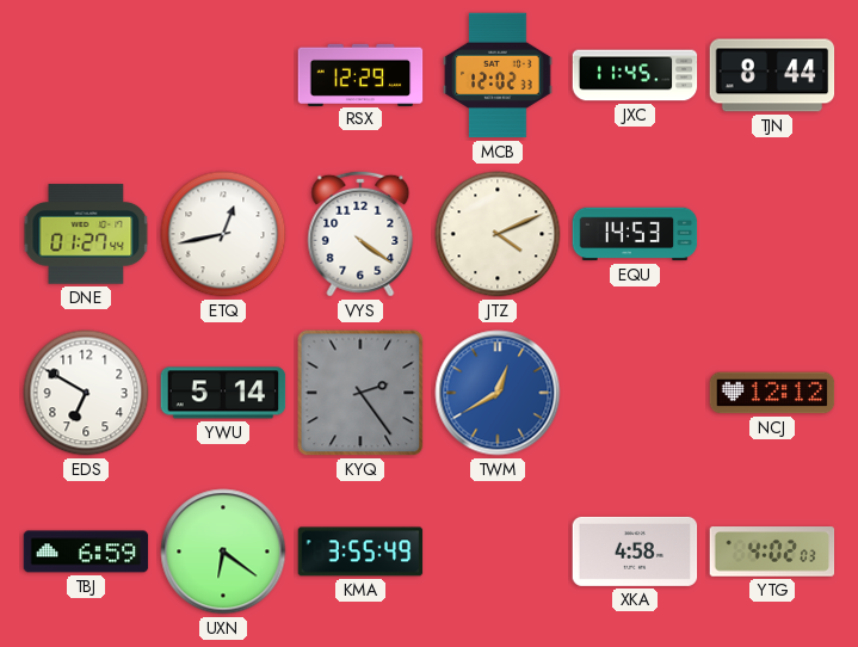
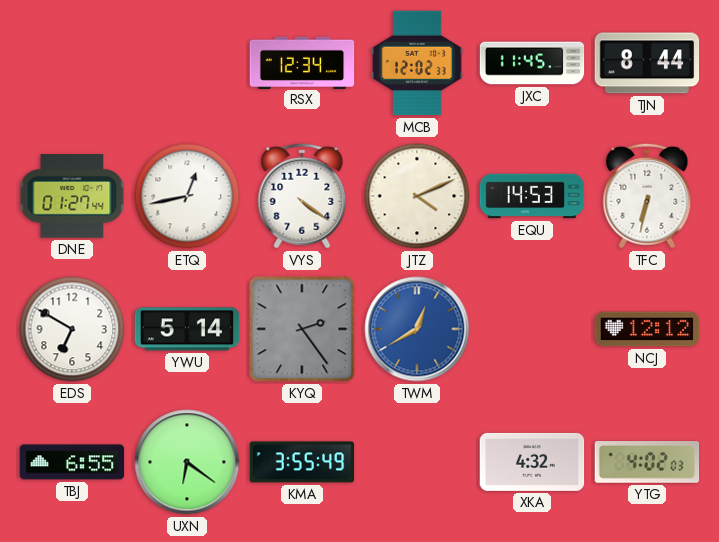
RSX: 12:29 -> 12:34 (302, 62)
TFC: none -> 6:32 (647, 196)
TBJ: 6:59 -> 6:55 (72, 462)
XKA: 4:58 -> 4:32 (532, 462)
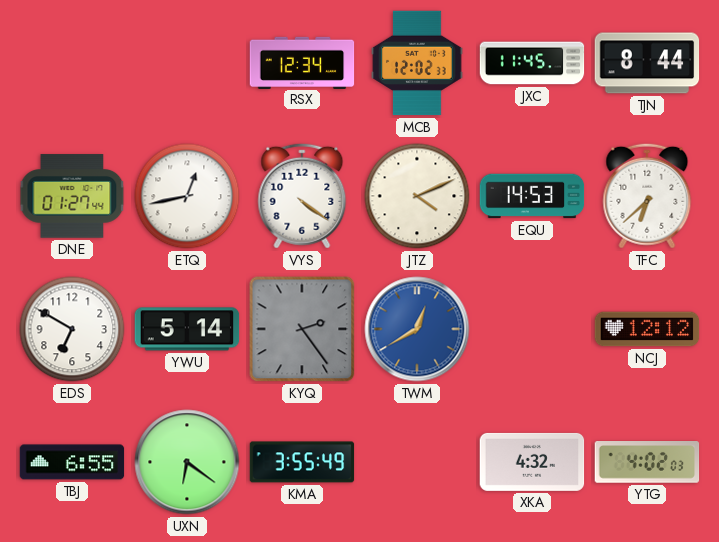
TFC: 6:32 -> 6:38 (647, 196)
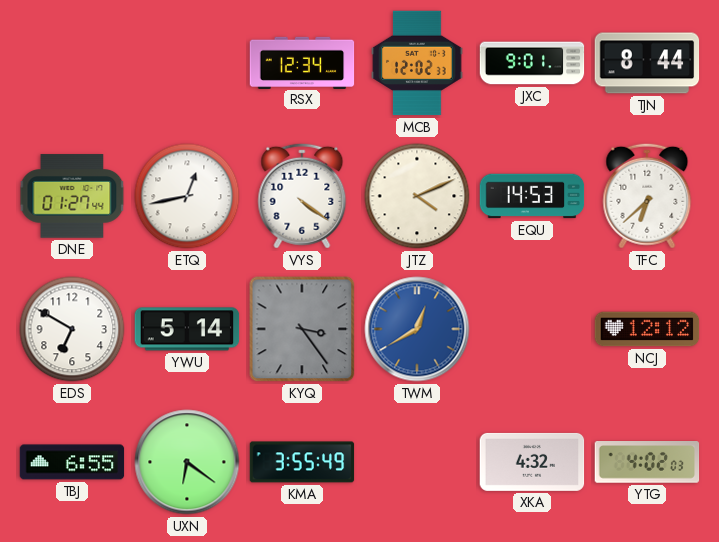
JXC: 11:45 -> 9:01 (532, 63)
KYQ: 2:24 -> 3:24 (302, 329)
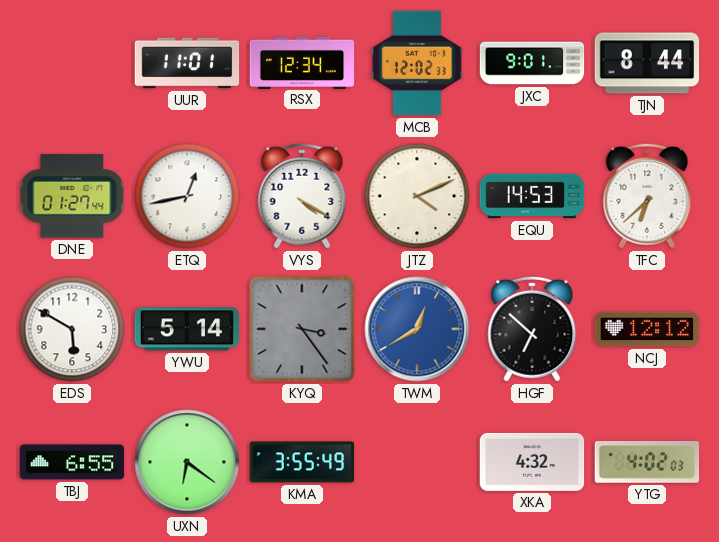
UUR: none -> 11:01 (187, 63)
VYS: 4:21 -> 4:20 (302, 196)
EDS: 6:50 -> 5:50 (72, 329)
HGF: none -> 6:52 (532, 329)
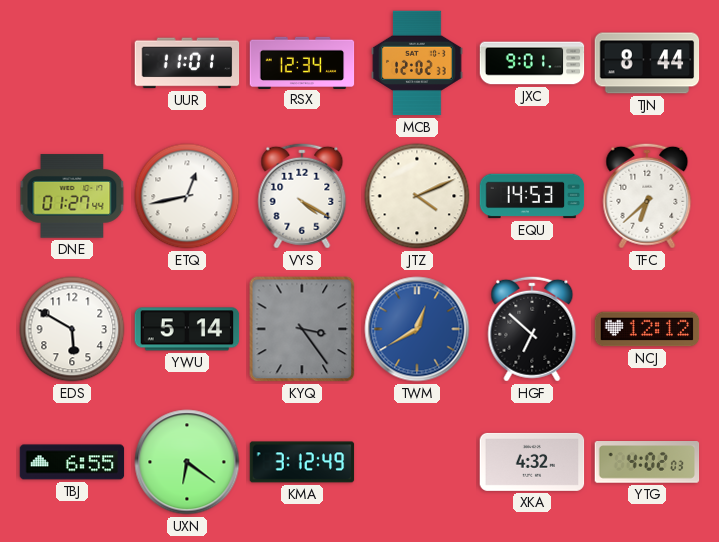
KMA: 3:55 -> 3:12 (302, 462)
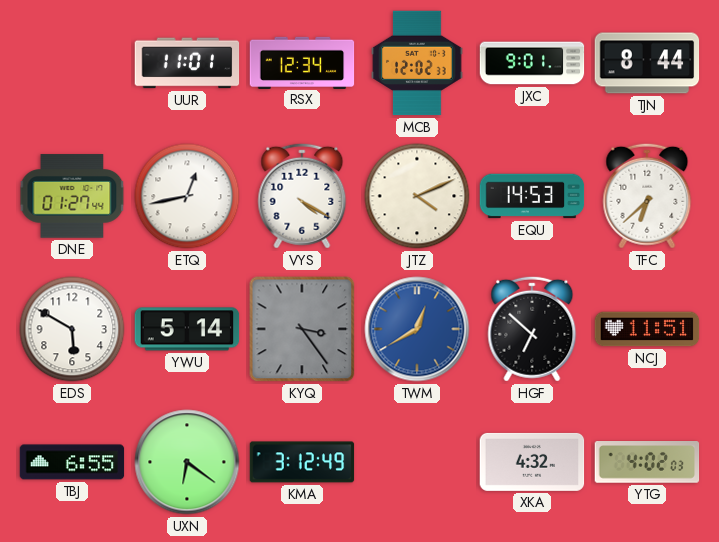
NCJ: 12:12 -> 11:51 (647, 329)
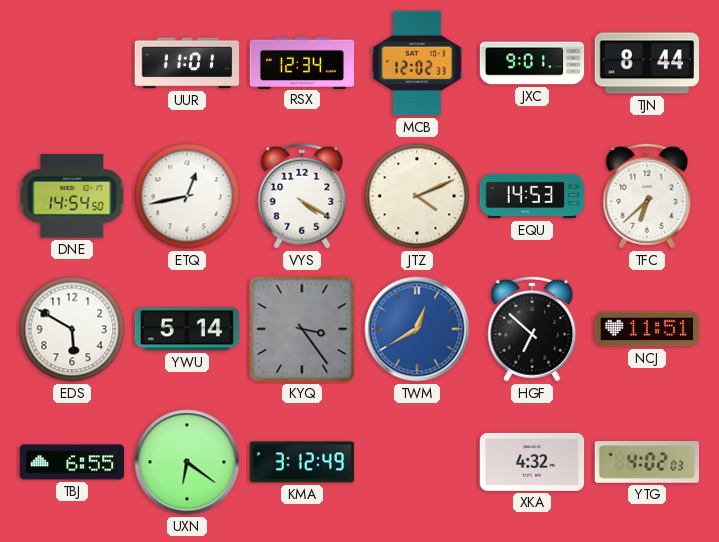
DNE: 01:27 -> 14:54 (72, 196)
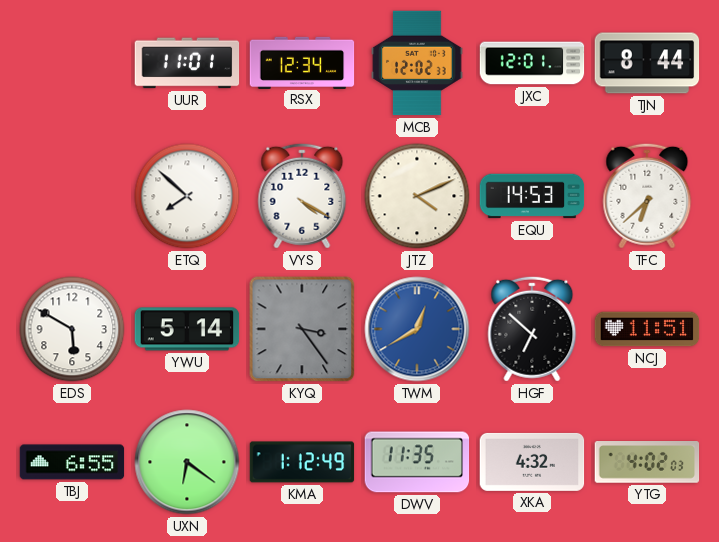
JXC: 9:01 -> 12:01 (532, 63)
DNE: 14:54 -> none (72, 196)
ETQ: 12:43 -> 7:52 (187, 196)
KMA: 3:12 -> 1:12 (302, 462)
DWV: none -> 11:35 (417, 462)
